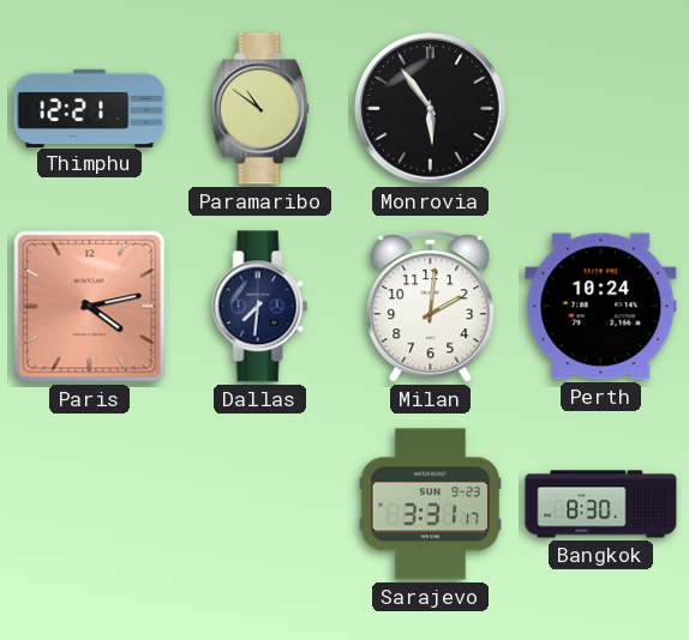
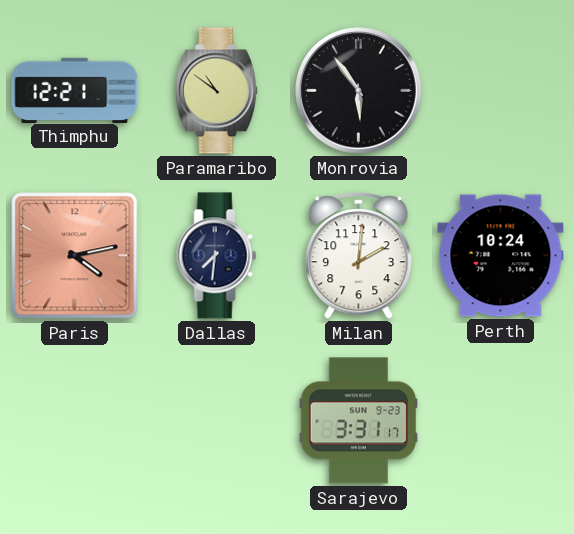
Bangkok: 8:30 -> none (601, 505)
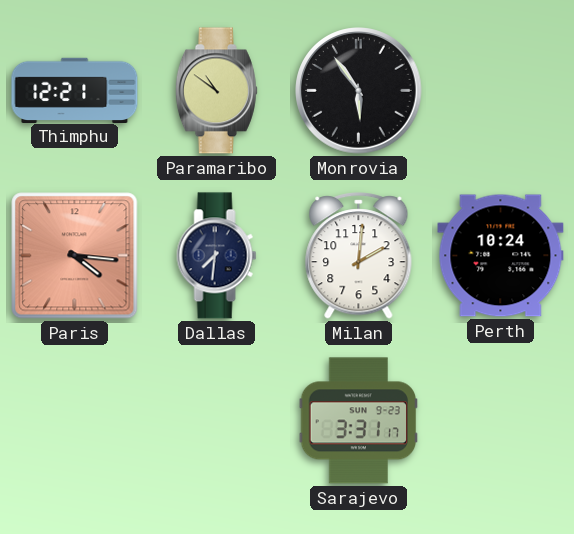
Paris: 4:13 -> 4:16 (75, 256)
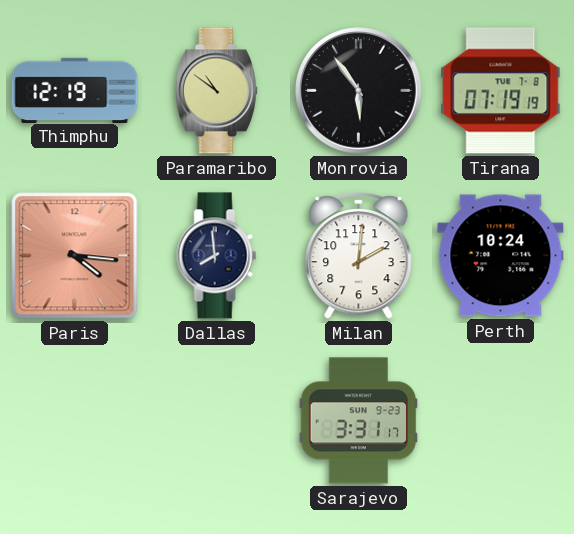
Thimphu: 12:21 -> 12:19 (75, 90)
Tirana: none -> 07:19 (501, 91)
Dallas: 7:31 -> 7:59 (217, 256)
